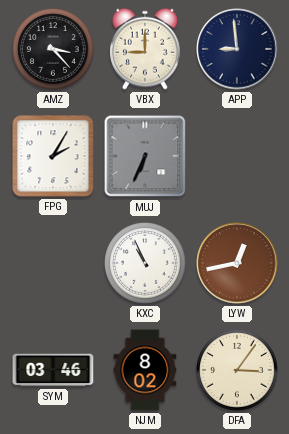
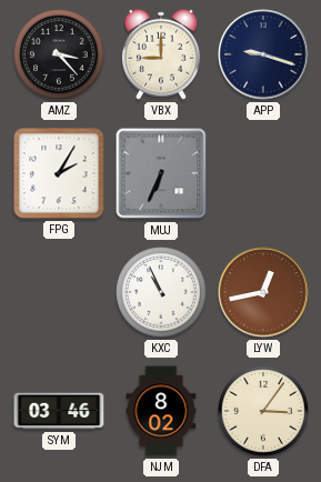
APP: 8:59 -> 9:18 (263, 54)
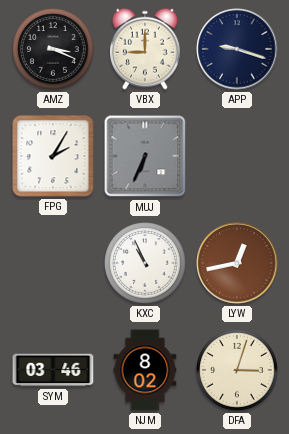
AMZ: 3:23 -> 3:19 (54, 50)
DFA: 3:06 -> 3:03 (238, 371)
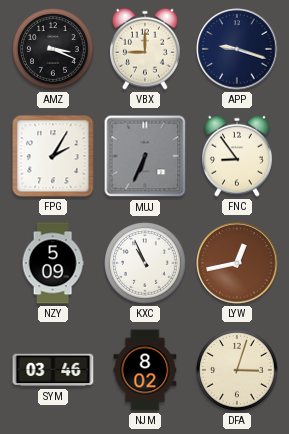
FNC: none -> 8:54 (237, 156)
NZY: none -> 5:09 (53, 263)
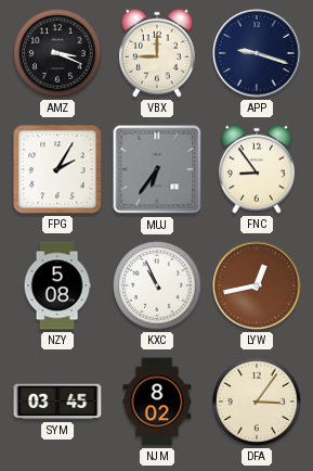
MUJ: 6:34 -> 6:36 (157, 169)
NZY: 5:09 -> 5:08 (57, 285)
SYM: 03:46 -> 03:45 (57, 402)
DFA: 3:03 -> 3:06 (258, 403)
